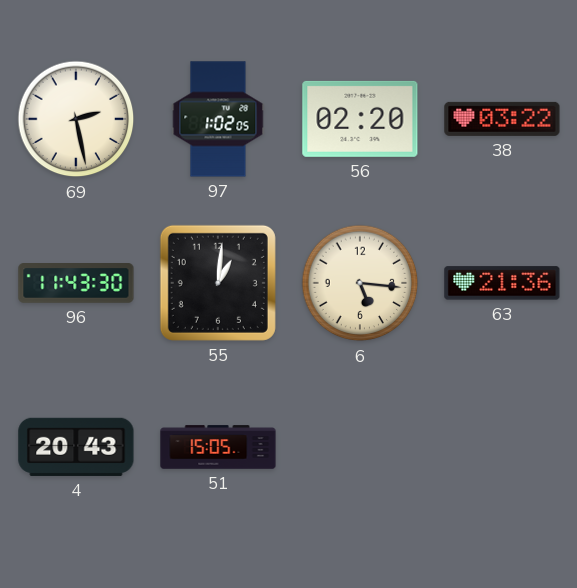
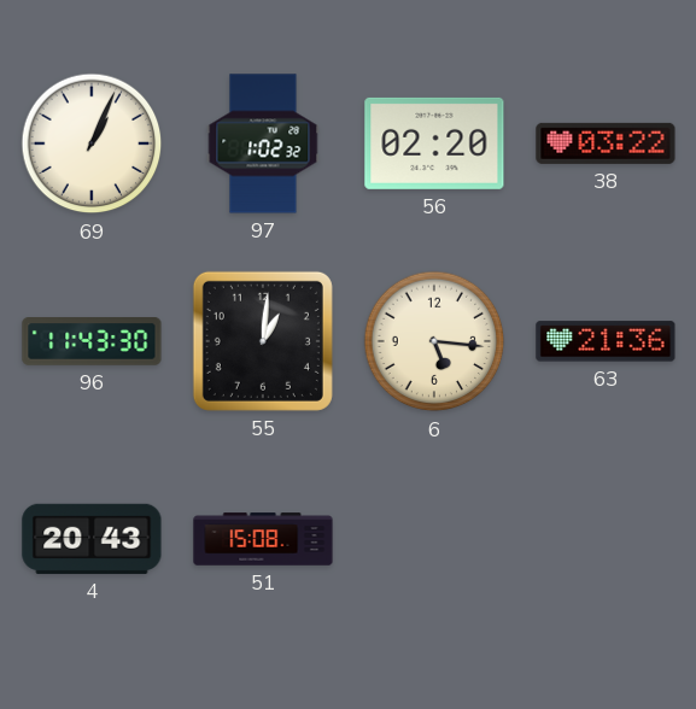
69: 2:28 -> 1:04 (92, 143)
97: 1:02:05 -> 1:02:32 (263, 143)
51: 15:05 -> 15:08 (263, 539)
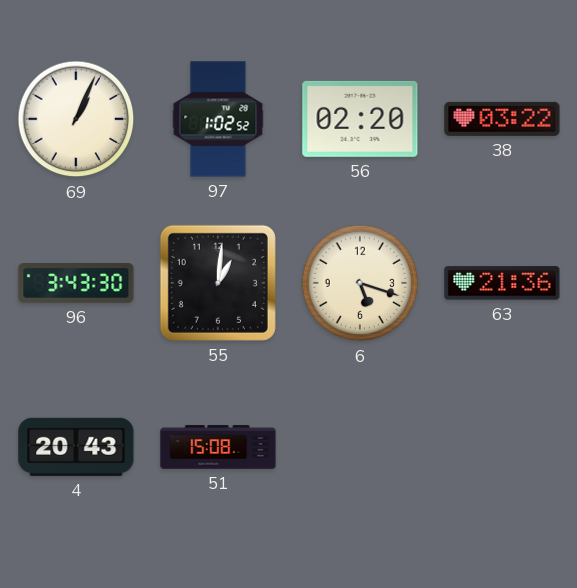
97: 1:02:32 -> 1:02:52 (218, 119)
96: 11:43 -> 3:43 (76, 284)
6: 5:16 -> 5:18 (360, 283)
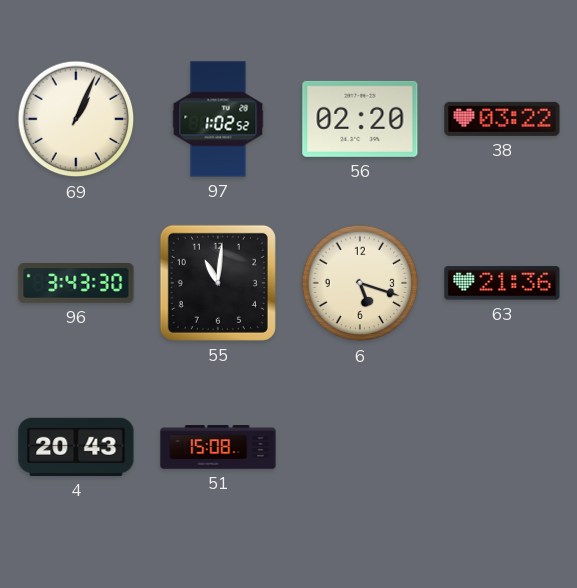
55: 1:01 -> 11:01 (218, 283)
